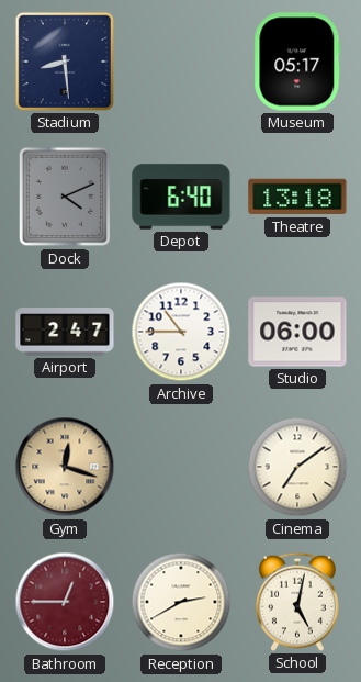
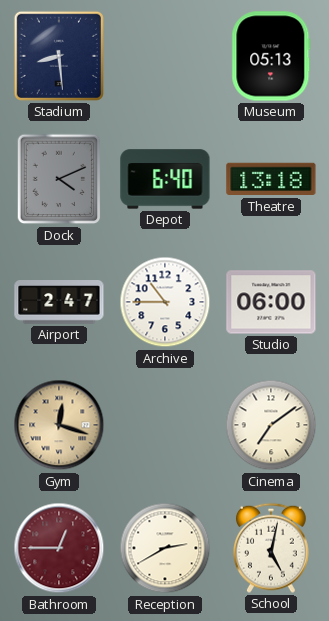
Museum: 05:17 -> 05:13 (271, 56)
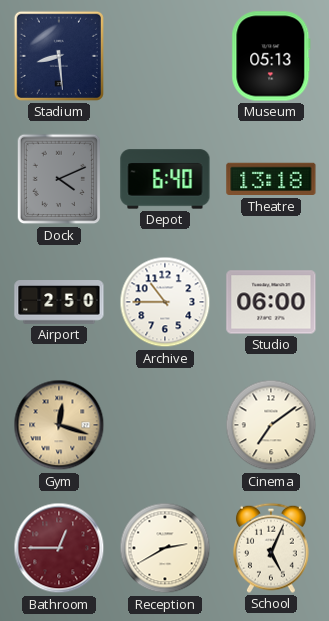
Airport: 2:47 -> 2:50 (59, 303)
School: 5:02 -> 5:04 (272, 548)
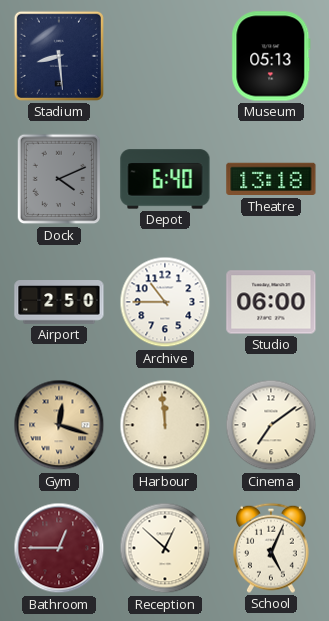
Harbour: none -> 11:59 (165, 425)
Reception: 2:40 -> 12:52 (165, 548)
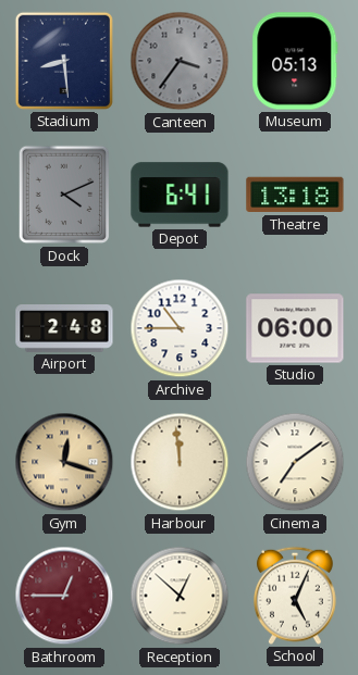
Canteen: none -> 3:36 (180, 61)
Depot: 6:40 -> 6:41 (180, 195)
Airport: 2:50 -> 2:48 (64, 329)
